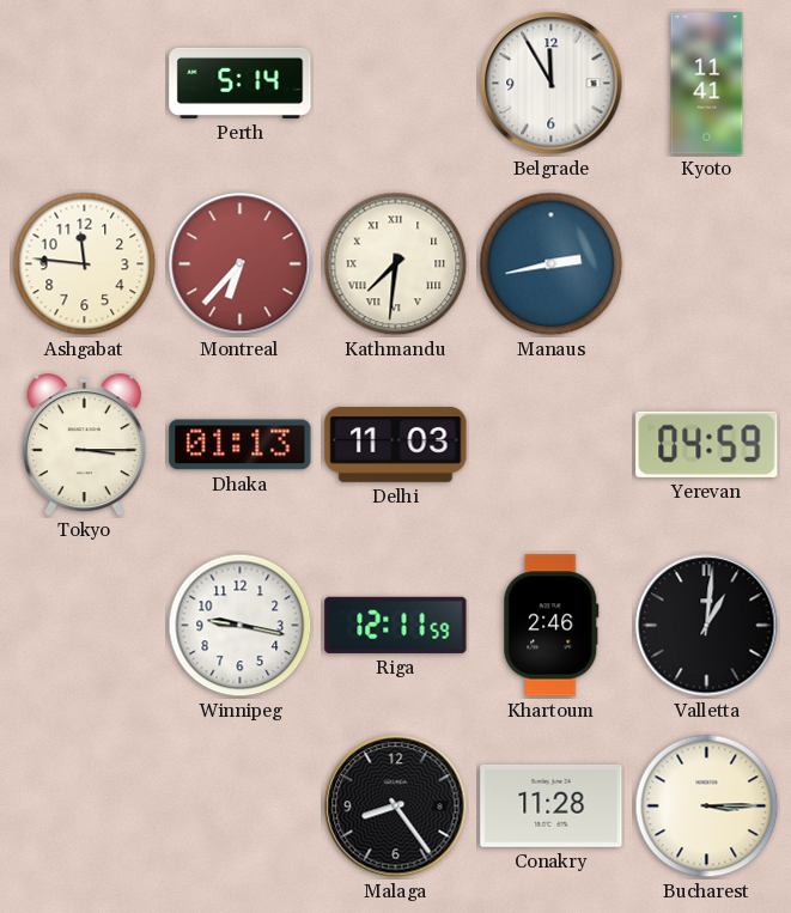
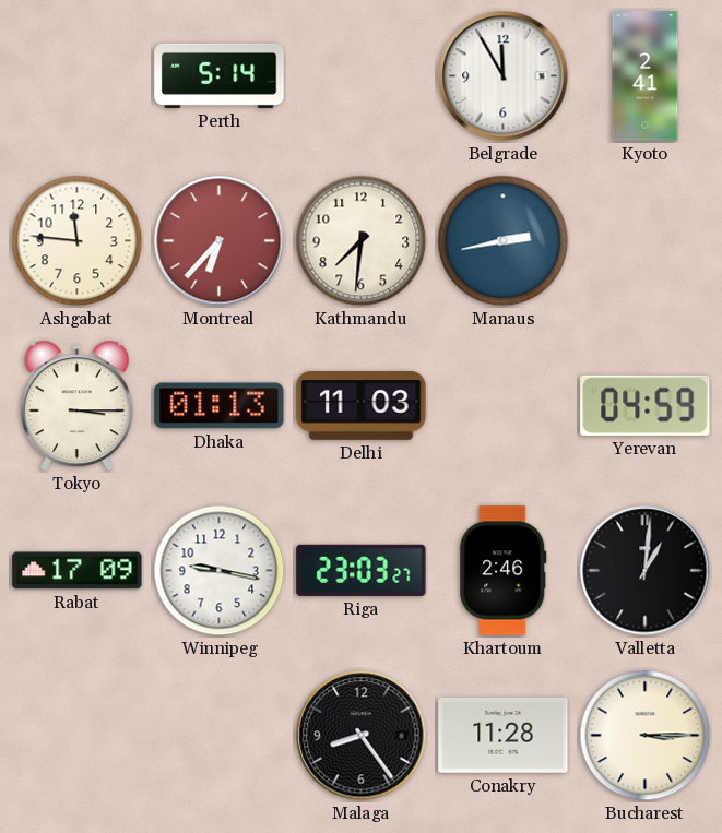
Kyoto: 11:41 -> 2:41 (646, 76)
Kathmandu numerals: Roman -> Arabic (362, 241)
Rabat: none -> 17:09 (78, 571)
Riga: 12:11 -> 23:03 (362, 570)
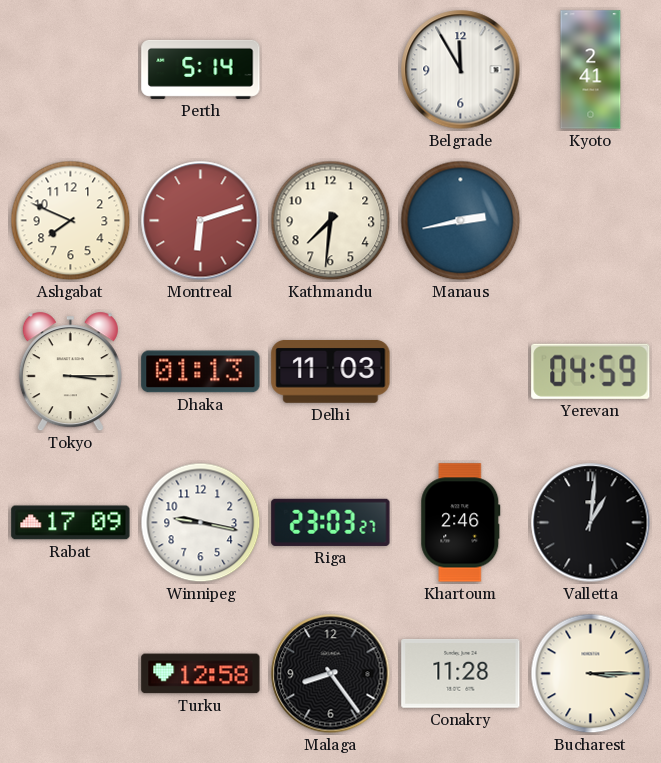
Ashgabat: 11:46 -> 7:49 (71, 221)
Montreal: 6:37 -> 6:12 (201, 221)
Turku: none -> 12:58 (201, 674)
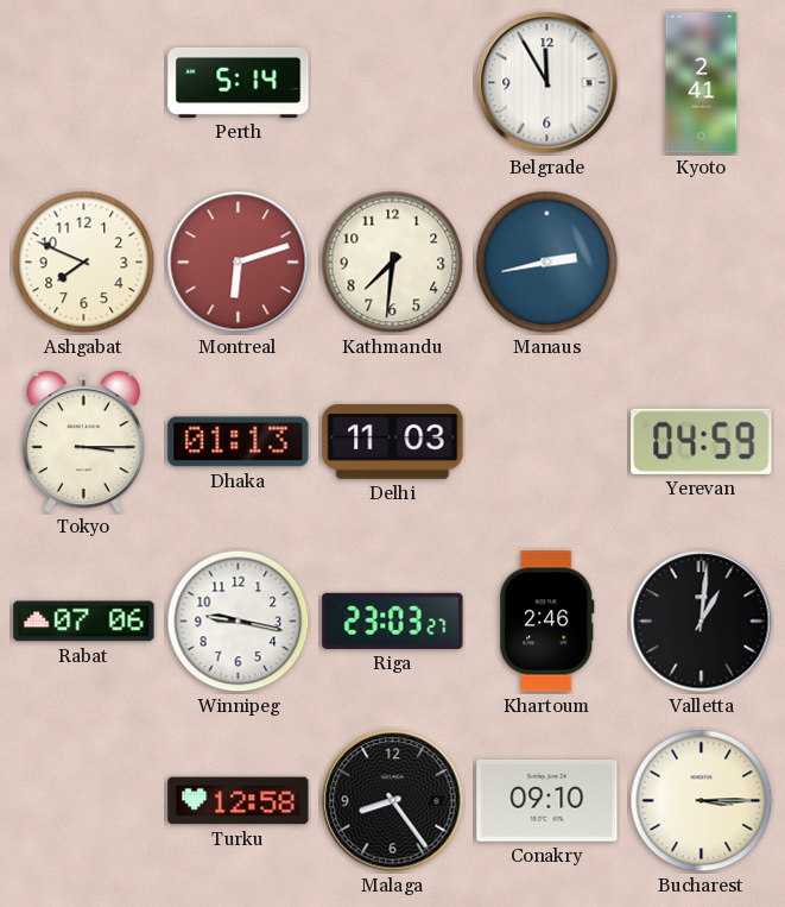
Rabat: 17:09 -> 07:06 (84, 622)
Conakry: 11:28 -> 09:10 (547, 800)
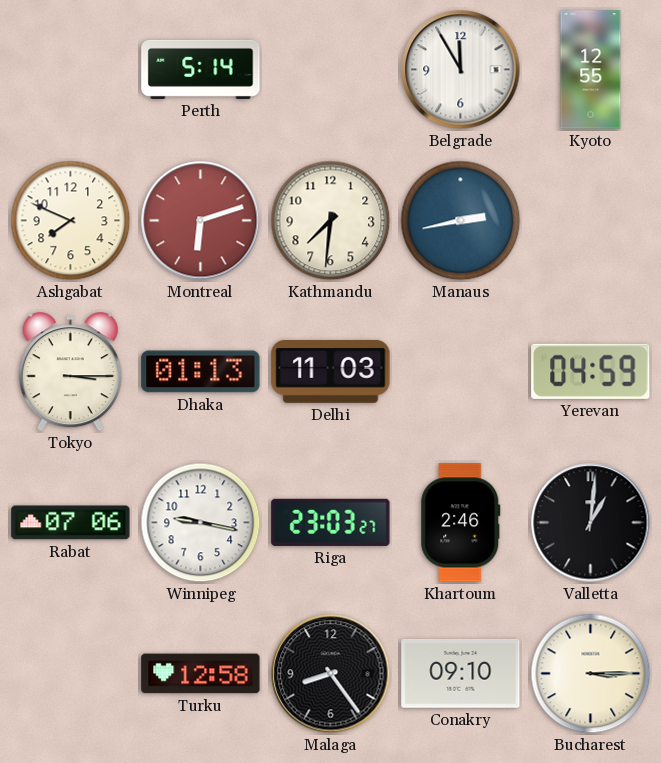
Kyoto: 2:41 -> 12:55 (591, 70)
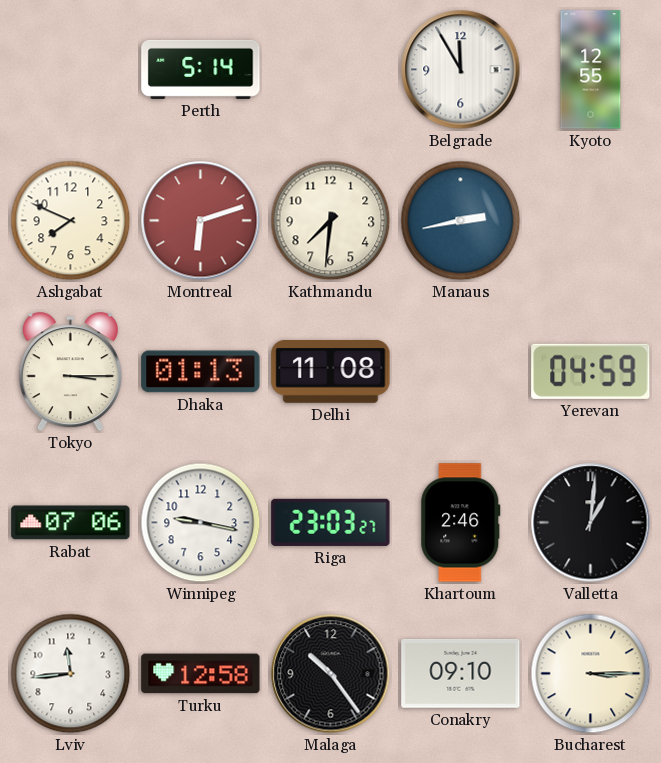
Delhi: 11:03 -> 11:08 (331, 372)
Lviv: none -> 11:44 (71, 674)
Malaga: 8:24 -> 10:24 (331, 674)
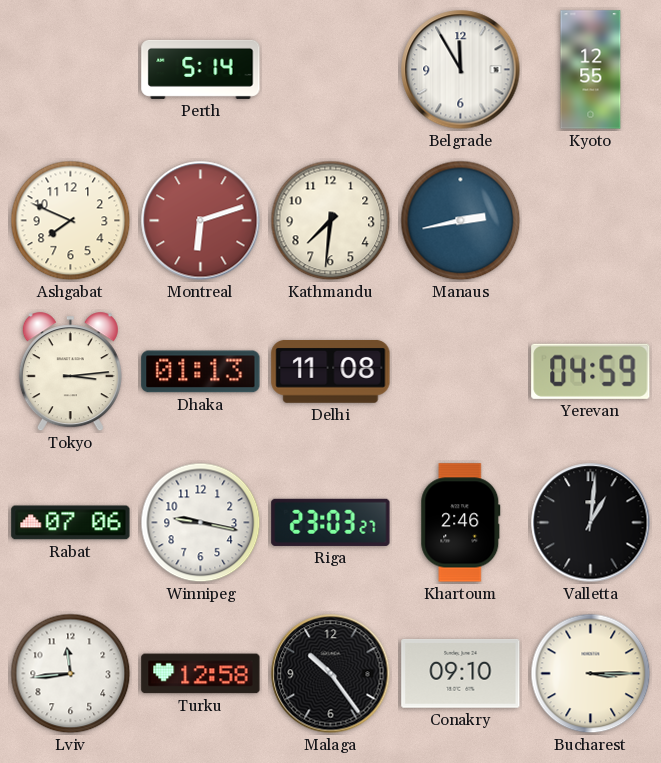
Tokyo: 3:15 -> 3:14 (70, 372)
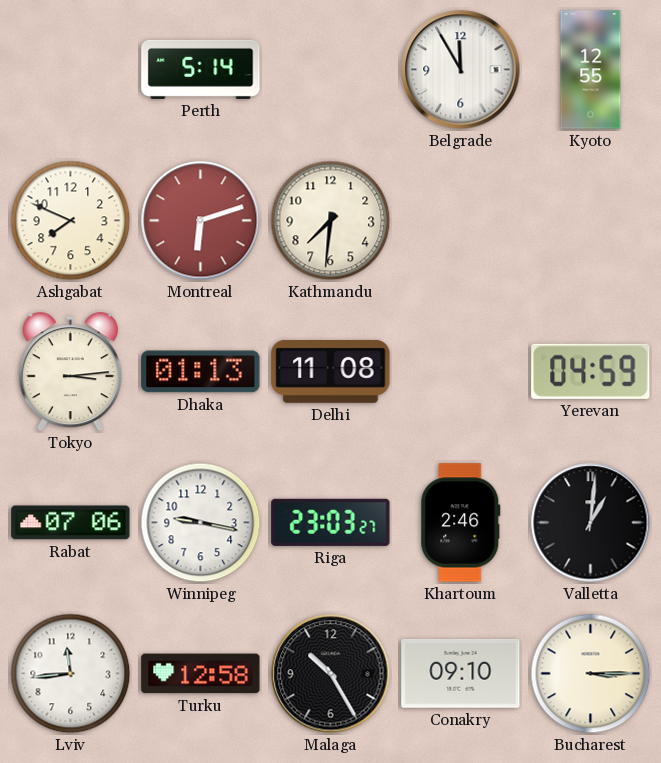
Manaus: 2:43 -> none (461, 221)
Malaga: 10:24 -> 10:25 (331, 674)
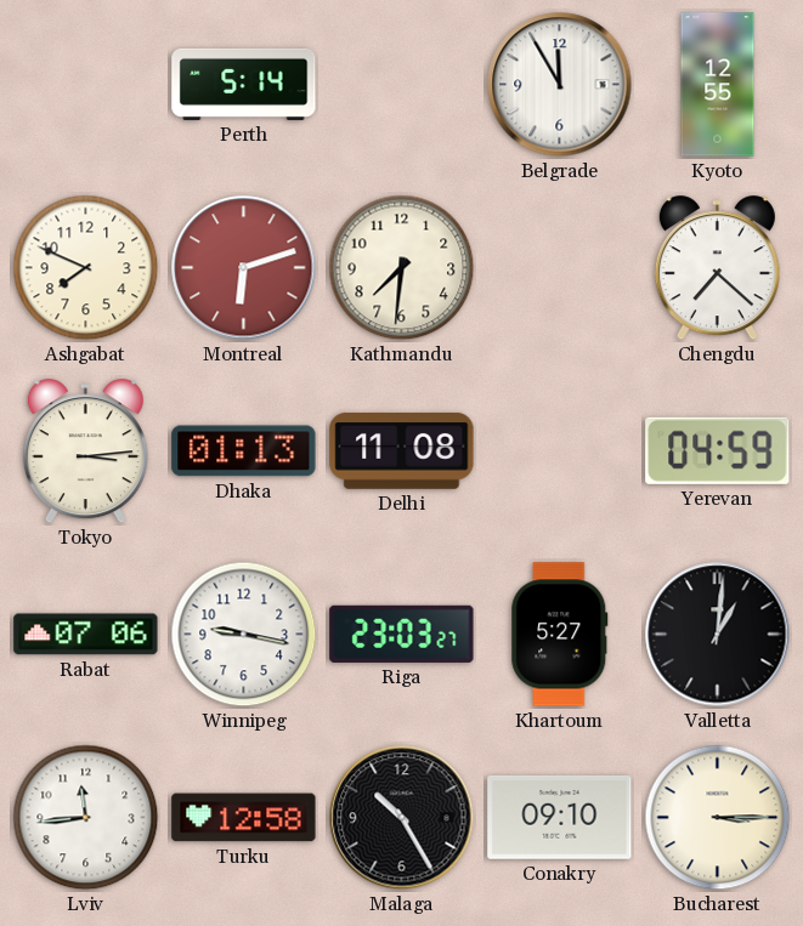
Chengdu: none -> 7:22 (717, 268)
Khartoum: 2:46 -> 5:27 (560, 635)
